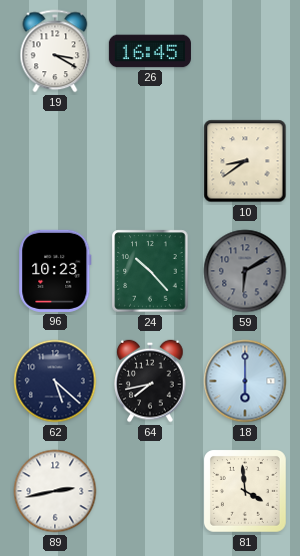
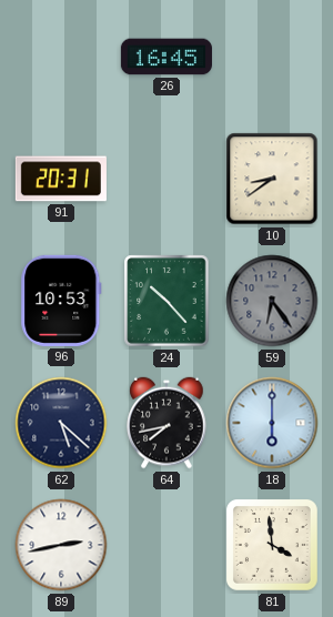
19: 3:20 -> none (55, 51)
91: none -> 20:31 (61, 179)
96: 10:23 -> 10:53 (61, 301)
59: 6:10 -> 6:24 (272, 301)
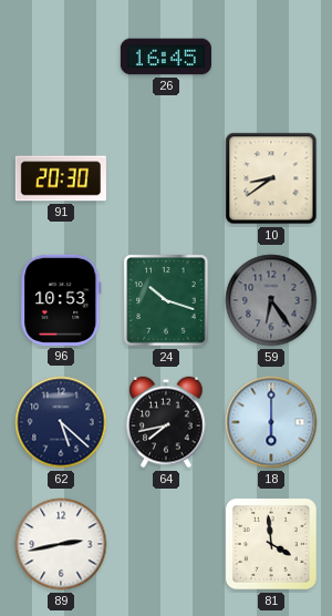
91: 20:31 -> 20:30 (61, 178)
24: 10:23 -> 10:18 (166, 300)
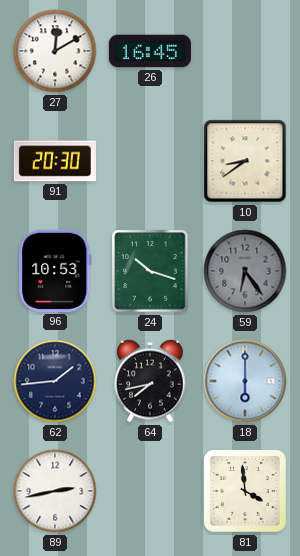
27: none -> 12:10 (55, 51)
62: 5:22 -> 1:44 (55, 381)
